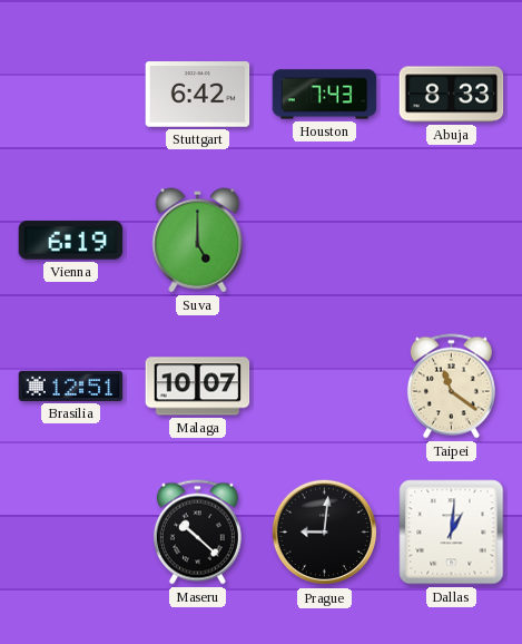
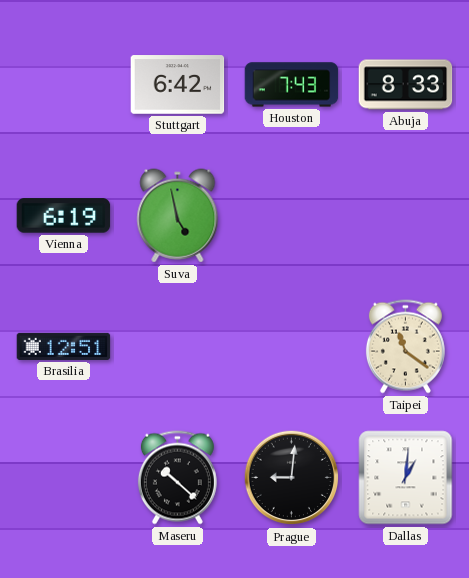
Suva: 5:00 -> 4:58 (178, 216)
Malaga: 10:07 -> none (198, 387)
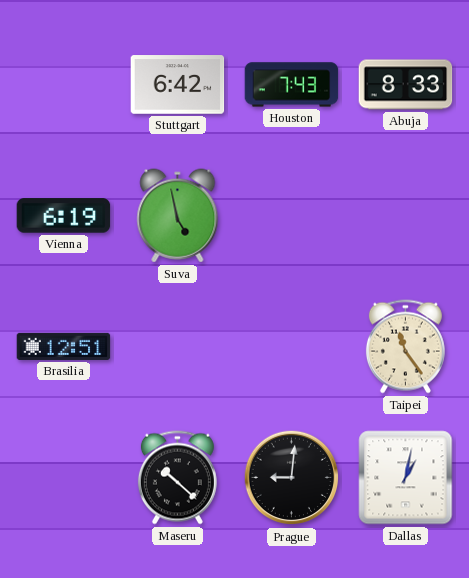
Taipei: 11:21 -> 11:24 (405, 347)
Dallas: 1:01 -> 1:02 (406, 478)
